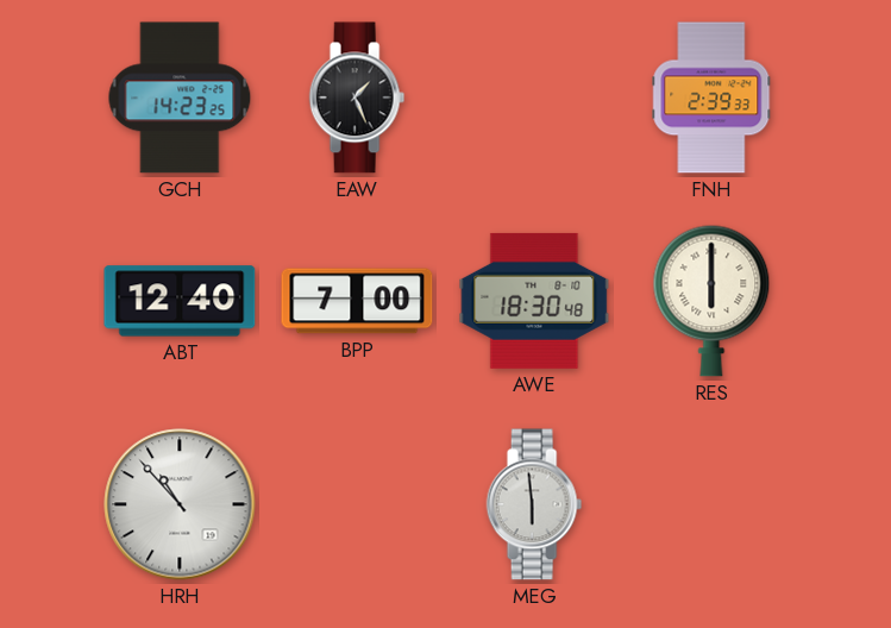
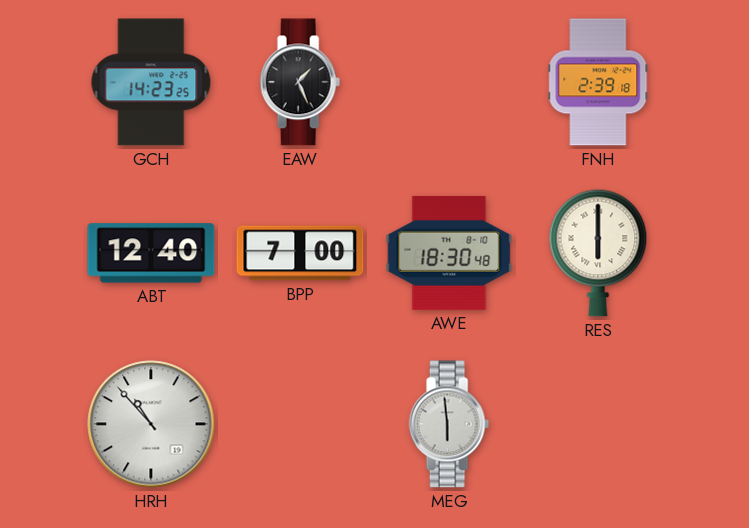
FNH: 2:39:33 -> 2:39:18 (598, 82)
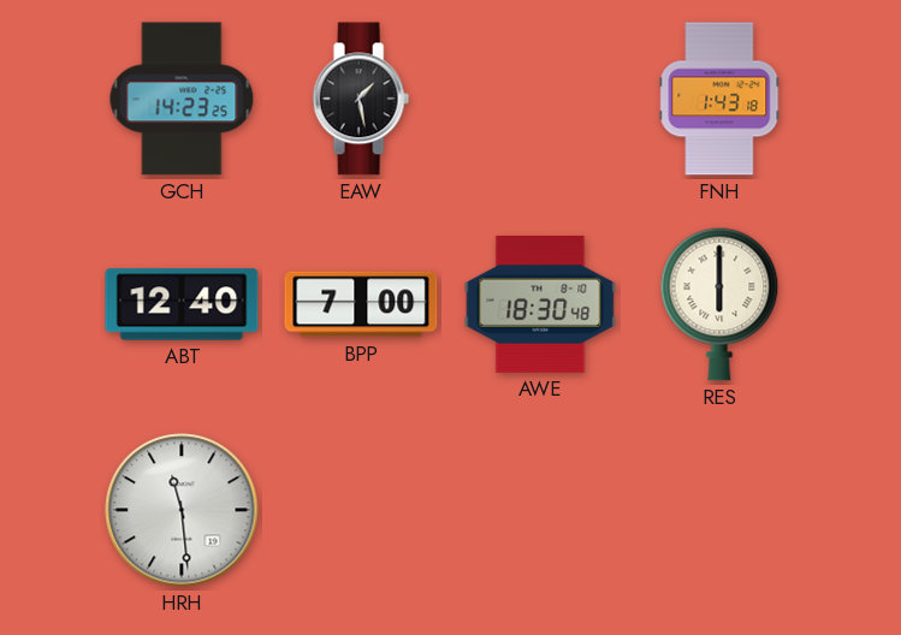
EAW: 1:26 -> 1:28 (361, 99)
FNH: 2:39 -> 1:43 (719, 99)
HRH: 10:53 -> 11:29 (182, 510)
MEG: 5:59 -> none (449, 424)
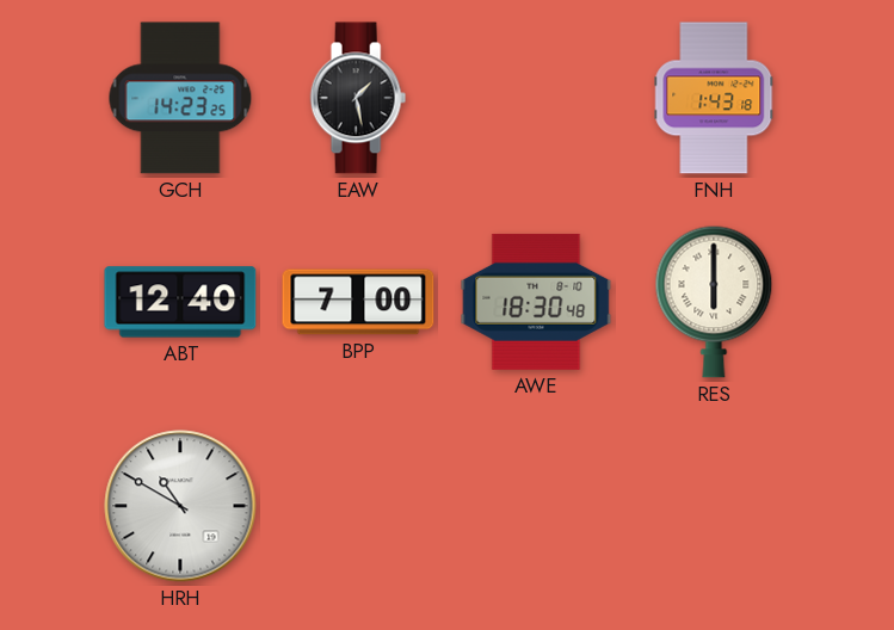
HRH: 11:29 -> 10:50 (180, 506)
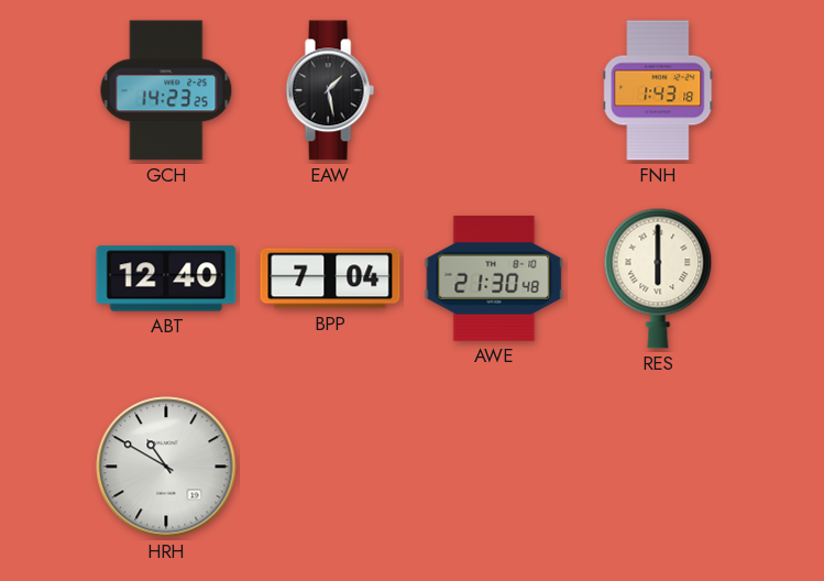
BPP: 7:00 -> 7:04 (330, 278)
AWE: 18:30 -> 21:30 (494, 278)
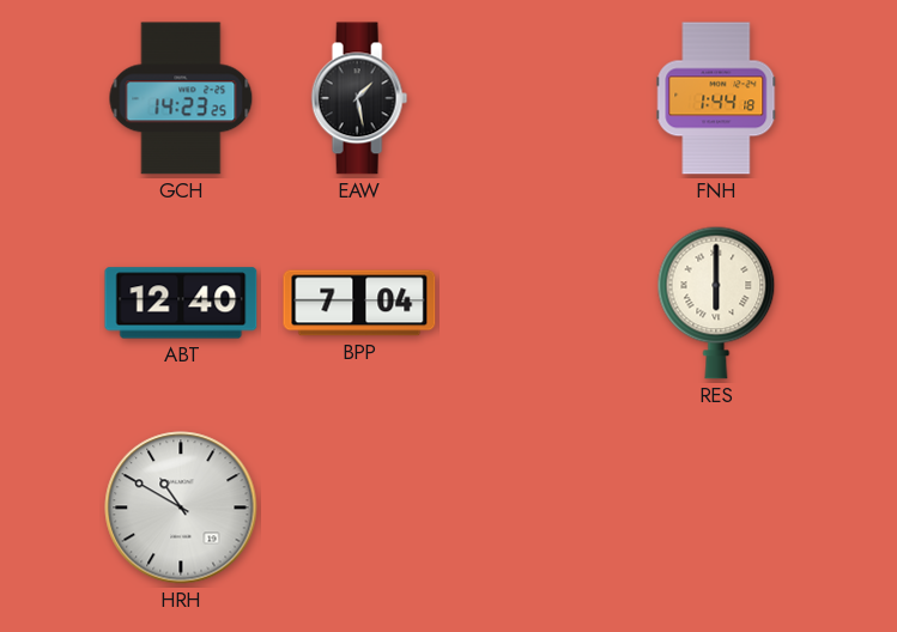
FNH: 1:43 -> 1:44 (716, 98)
AWE: 21:30 -> none (494, 278)
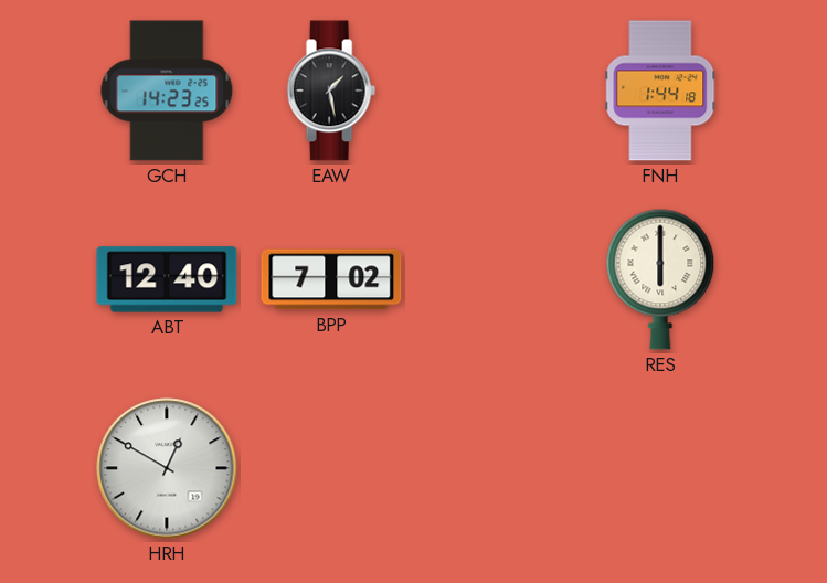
BPP: 7:04 -> 7:02 (331, 279)
HRH: 10:50 -> 12:50 (167, 468)
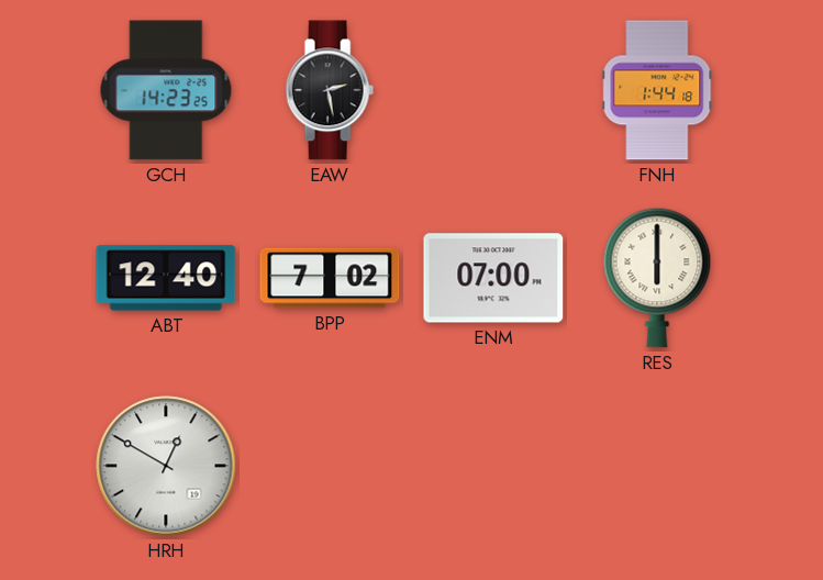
EAW: 1:28 -> 2:28 (330, 90)
ENM: none -> 07:00 (493, 278)
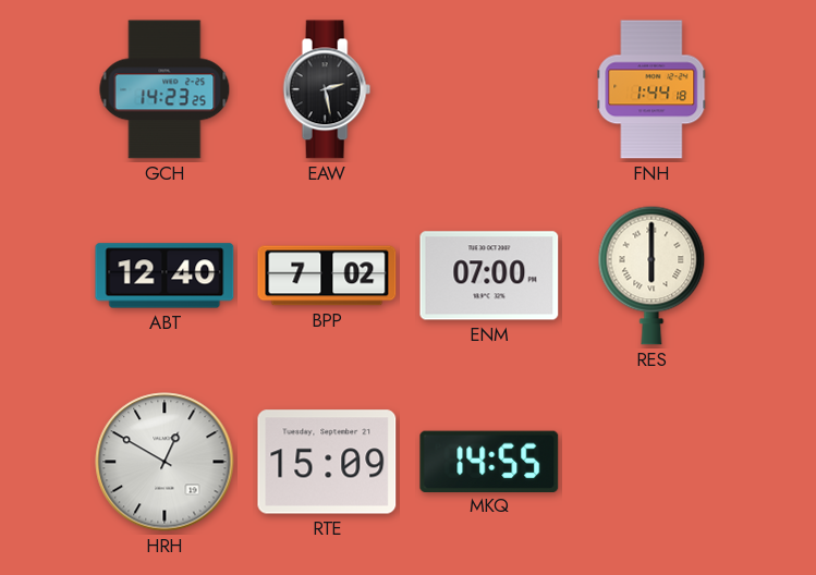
RTE: none -> 15:09 (327, 462)
MKQ: none -> 14:55 (489, 461)
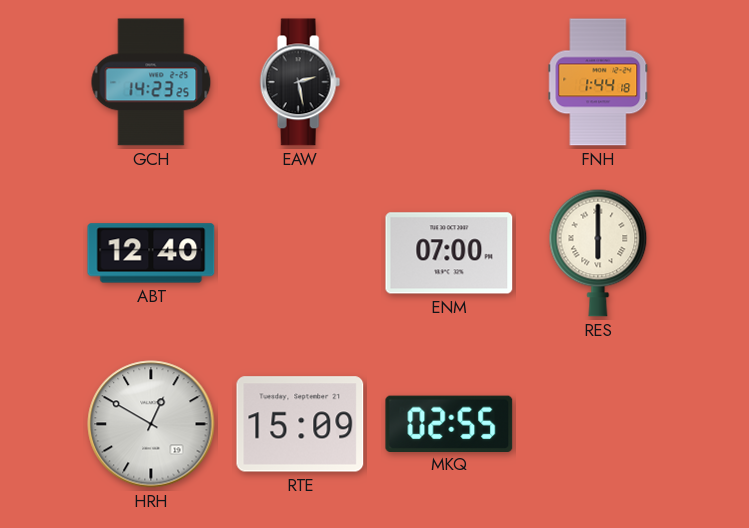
BPP: 7:02 -> none (327, 276)
MKQ: 14:55 -> 02:55 (449, 423)
